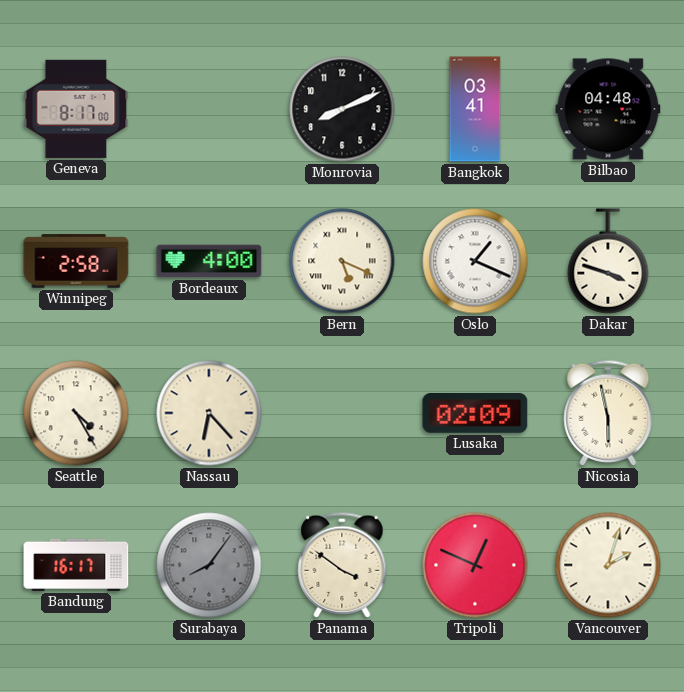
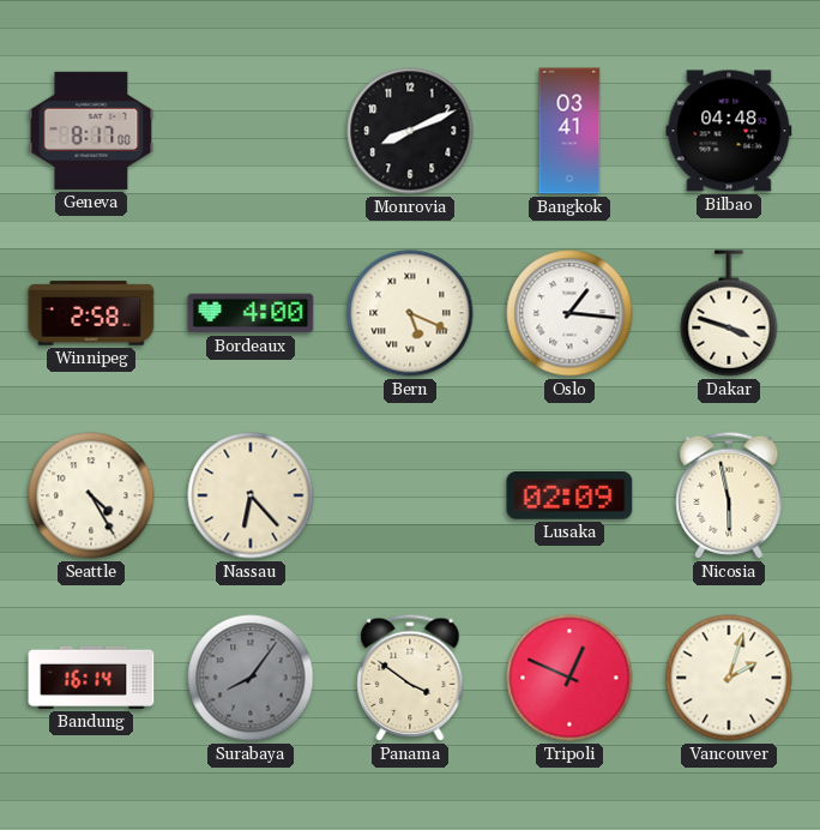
Oslo: 1:19 -> 1:16 (569, 313)
Bandung: 16:17 -> 16:14 (91, 678)
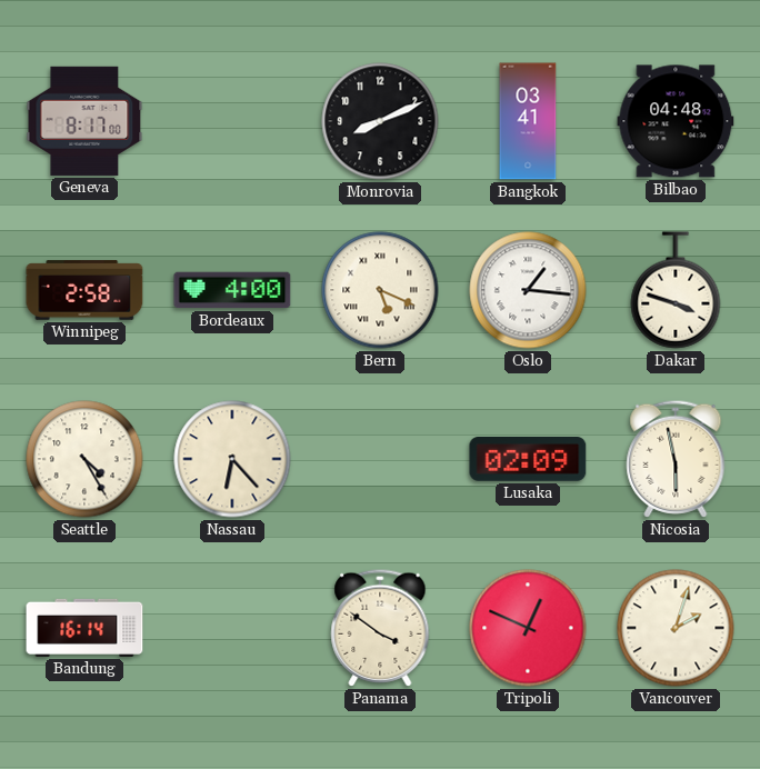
Surabaya: 8:06 -> none (251, 678)
